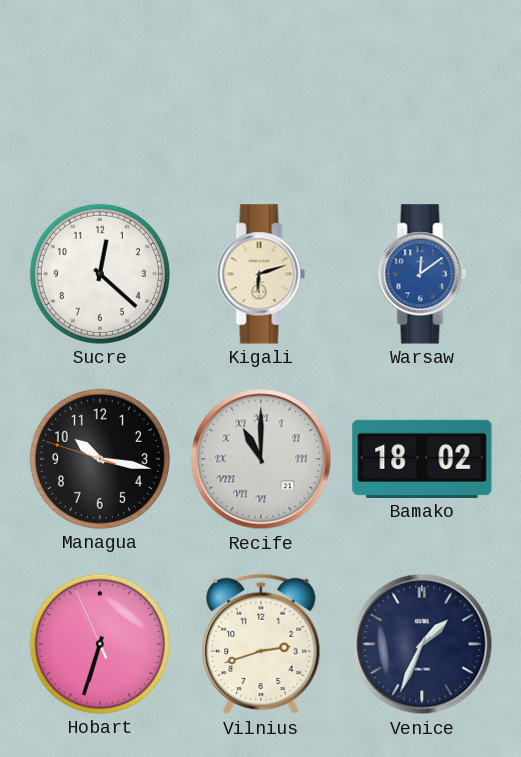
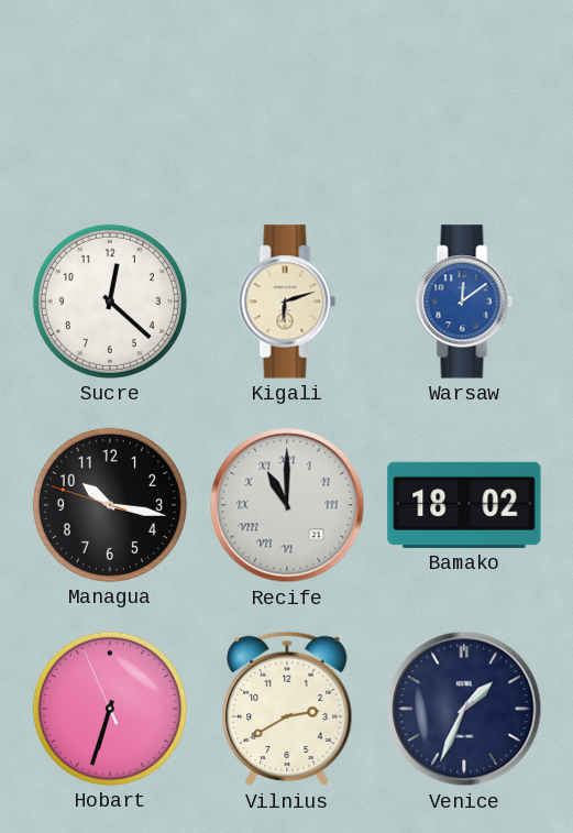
Vilnius: 2:42 -> 2:40 (287, 709)
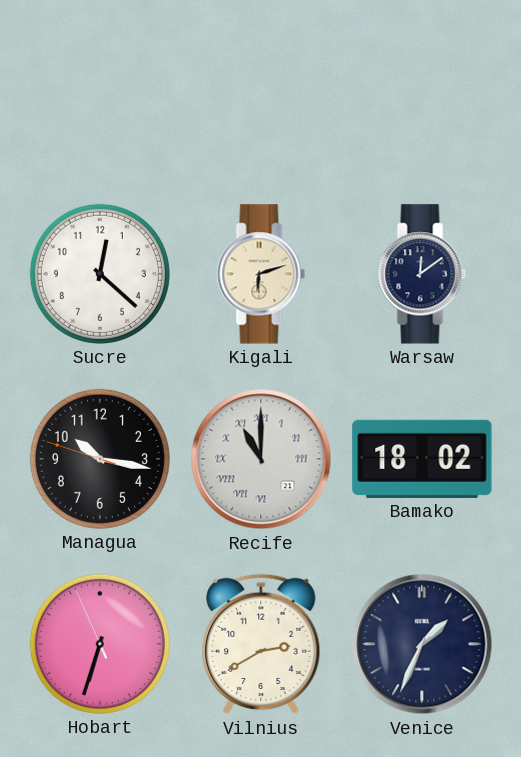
Warsaw dial: blue -> navy (422, 274)
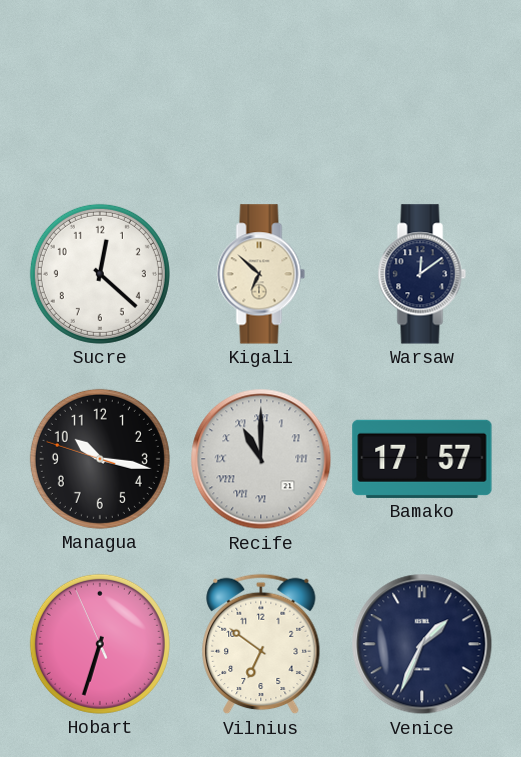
Kigali: 6:12 -> 6:52 (261, 274)
Bamako: 18:02 -> 17:57 (422, 459)
Vilnius: 2:40 -> 6:51 (261, 644)
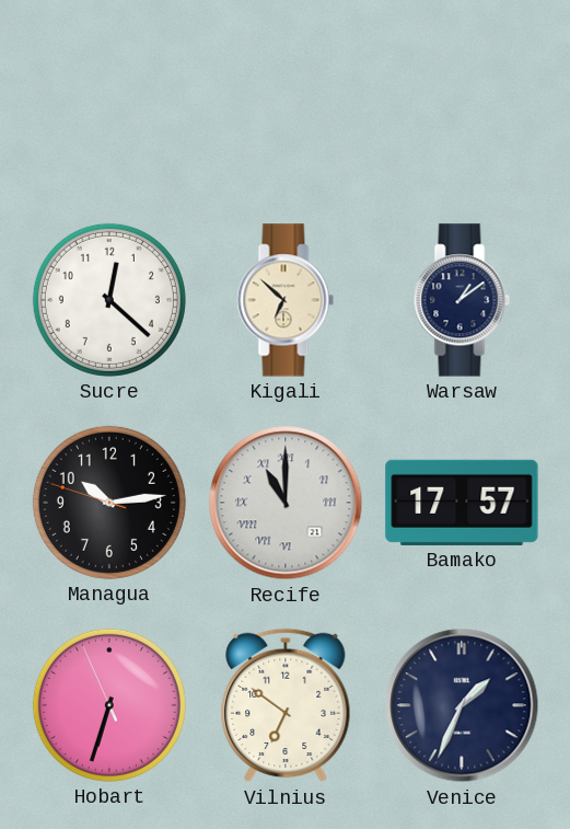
Warsaw: 12:09 -> 1:09 (462, 300)
Managua: 10:16 -> 10:13 (109, 503)
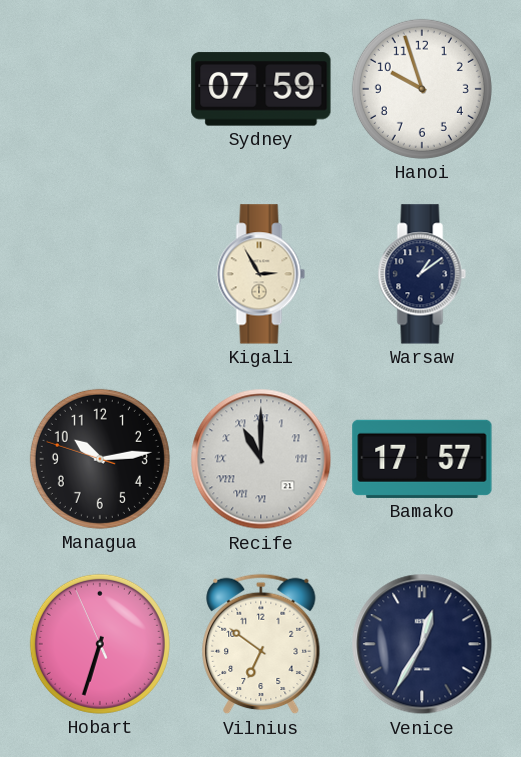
Sydney: none -> 07:59 (261, 89)
Hanoi: none -> 9:57 (422, 89)
Sucre: 12:22 -> none (109, 300)
Kigali: 6:52 -> 2:55 (261, 274)
Venice: 1:34 -> 12:35 (422, 644)
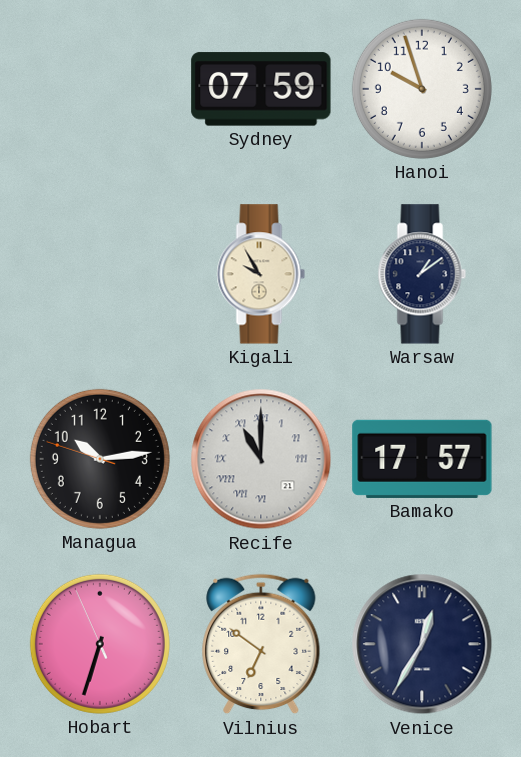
Kigali: 2:55 -> 9:55 (261, 274)
